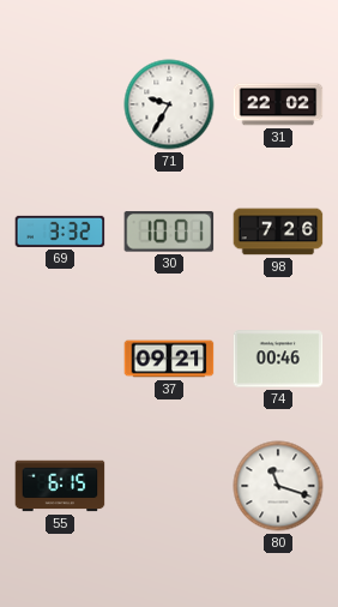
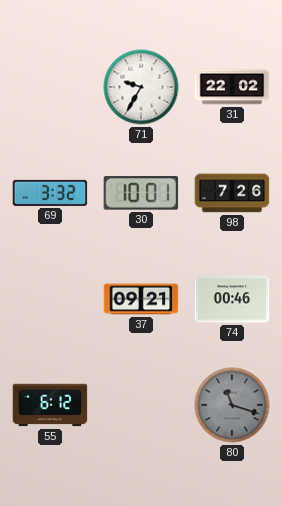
55: 6:15 -> 6:12 (50, 405)
80 dial: white -> grey (232, 405)
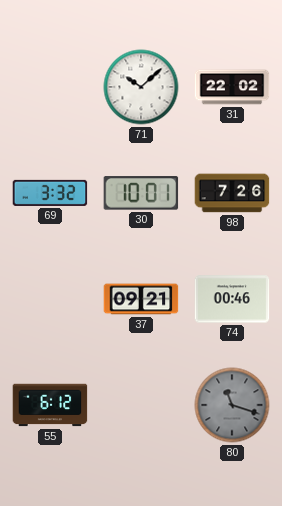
71: 9:35 -> 10:08 (141, 87)
